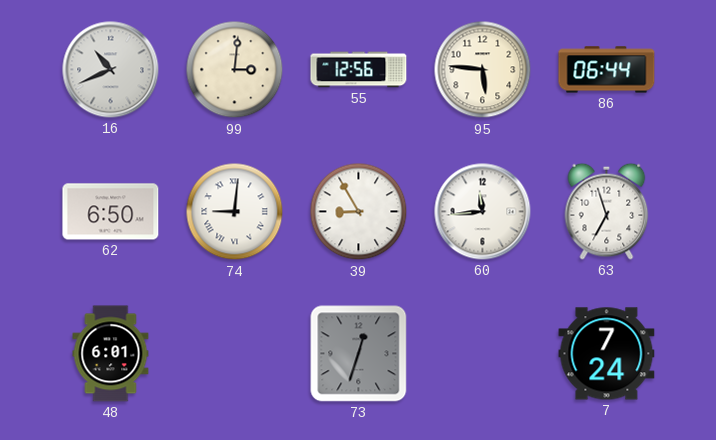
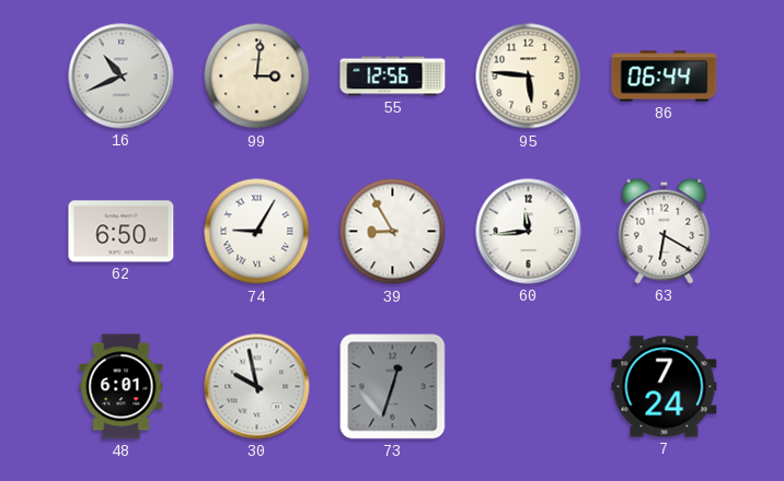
74: 9:01 -> 9:05 (257, 232)
63: 6:57 -> 6:20 (665, 231)
30: none -> 9:58 (257, 387)
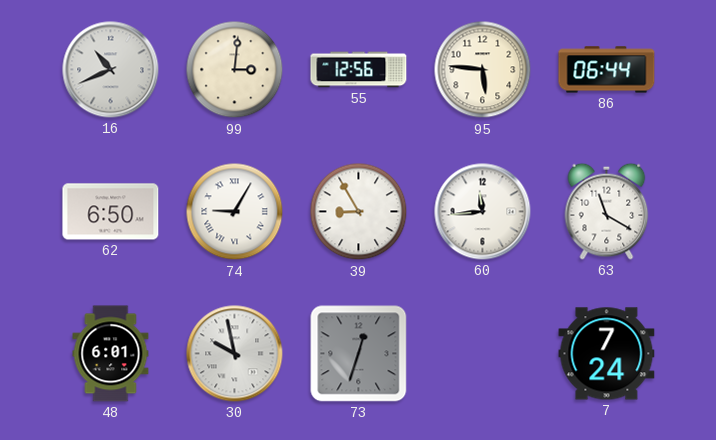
63: 6:20 -> 11:20 (607, 211)
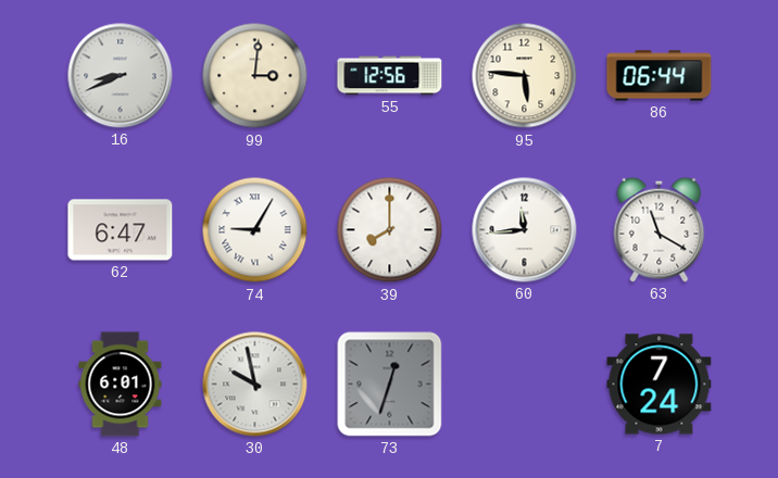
16: 10:41 -> 8:41 (121, 76)
62: 6:50 -> 6:47 (121, 230)
39: 8:55 -> 8:00 (390, 230)
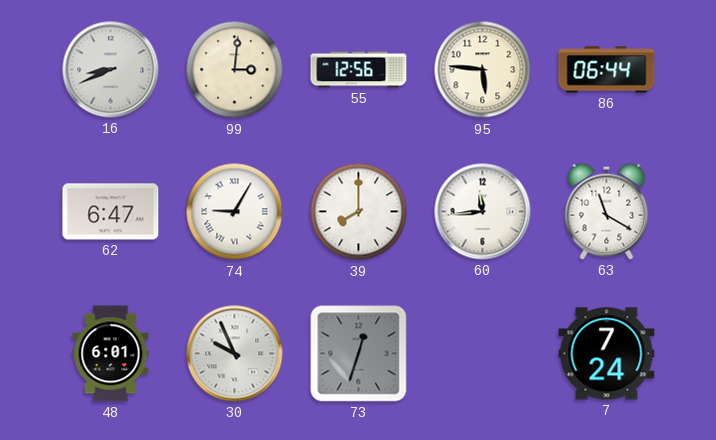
30: 9:58 -> 9:56 (235, 354)
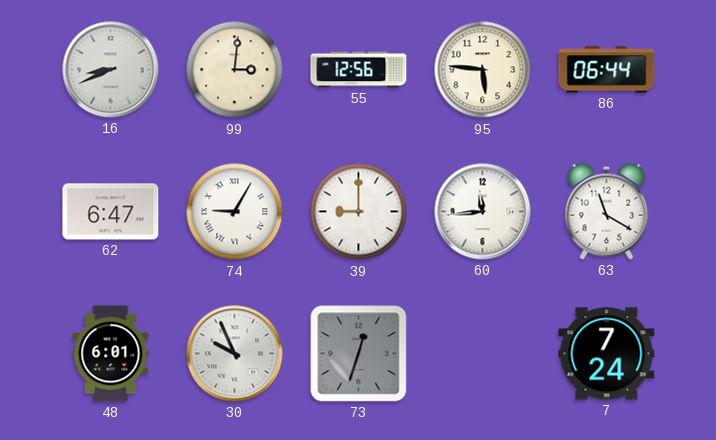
39: 8:00 -> 9:00 (359, 212)
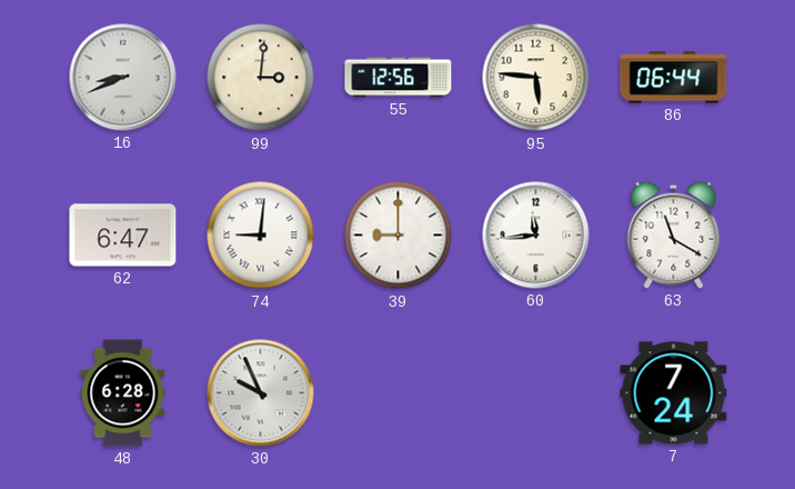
74: 9:05 -> 9:01 (261, 236)
48: 6:01 -> 6:28 (123, 393)
73: 12:33 -> none (359, 354)
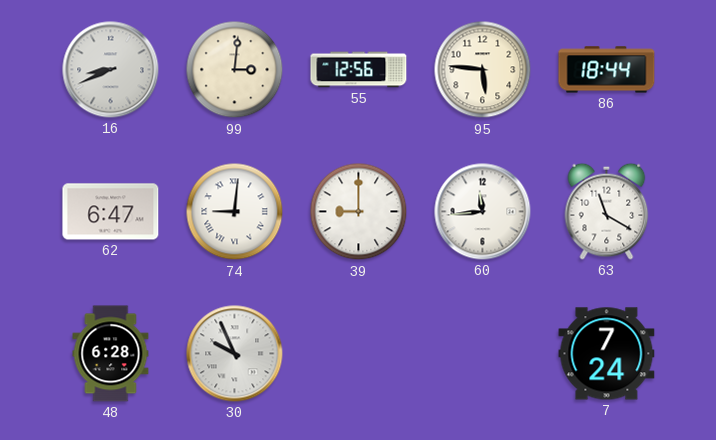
86: 06:44 -> 18:44 (607, 70)
